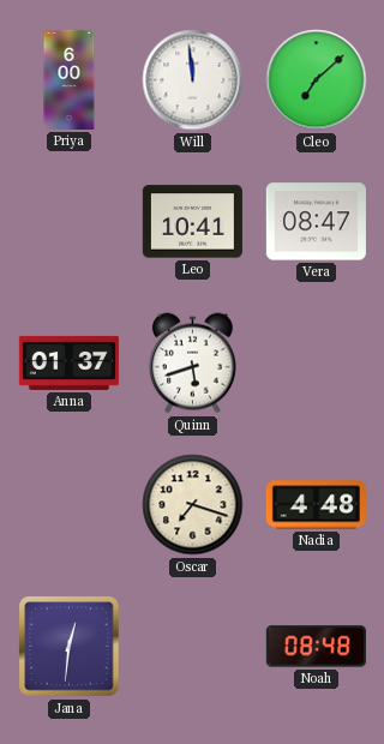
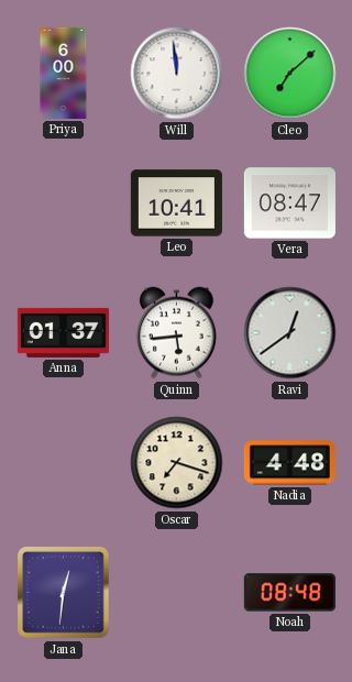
Quinn: 5:42 -> 5:44 (176, 333)
Ravi: none -> 12:39 (290, 333)
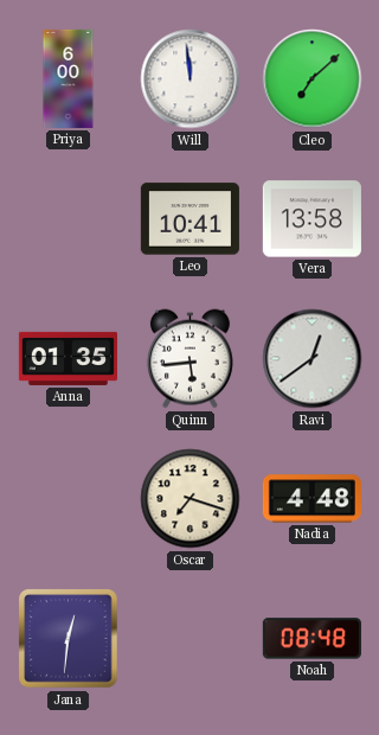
Vera: 08:47 -> 13:58 (311, 219)
Anna: 01:37 -> 01:35 (68, 358)
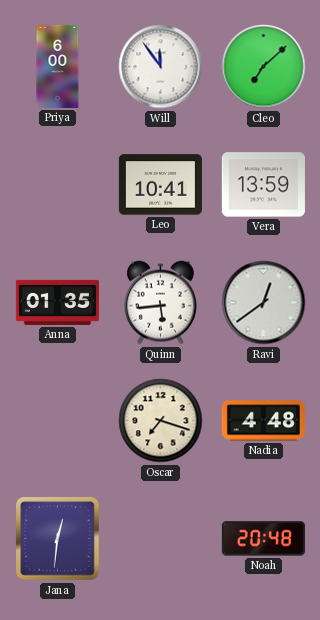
Will: 11:59 -> 11:54 (161, 67)
Vera: 13:58 -> 13:59 (263, 185)
Noah: 08:48 -> 20:48 (263, 539)
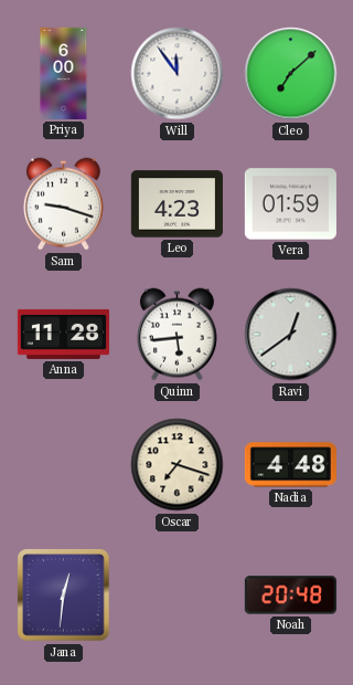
Sam: none -> 9:18 (63, 204)
Leo: 10:41 -> 4:23 (176, 204)
Vera: 13:59 -> 01:59 (290, 204)
Anna: 01:35 -> 11:28 (63, 334)
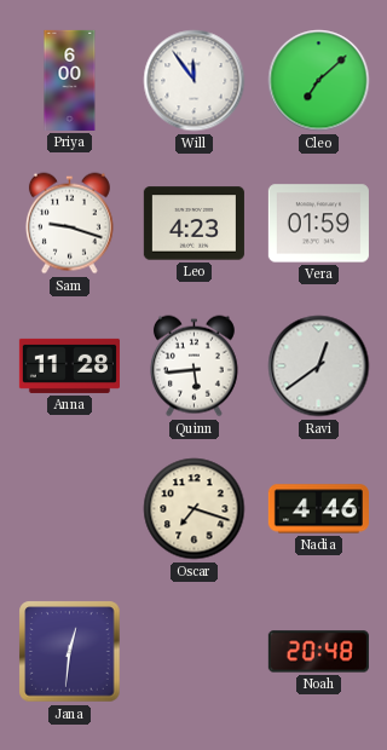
Nadia: 4:48 -> 4:46 (318, 509)
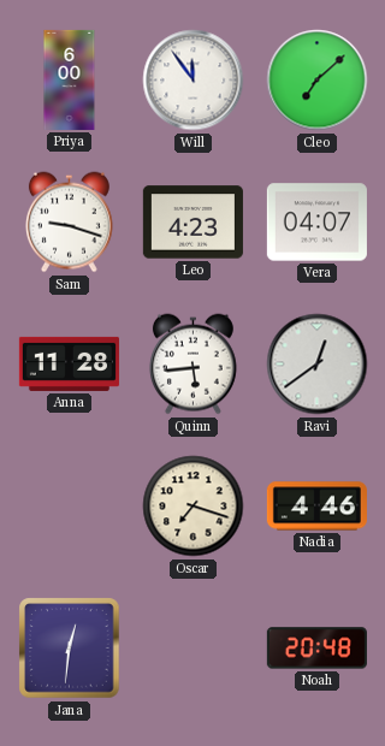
Vera: 01:59 -> 04:07 (316, 223)
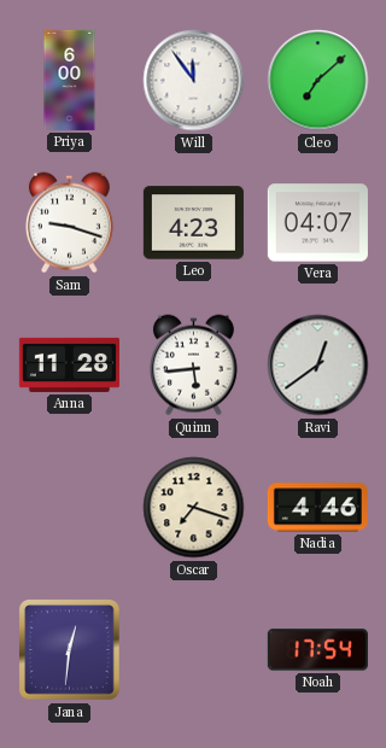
Noah: 20:48 -> 17:54 (317, 650)
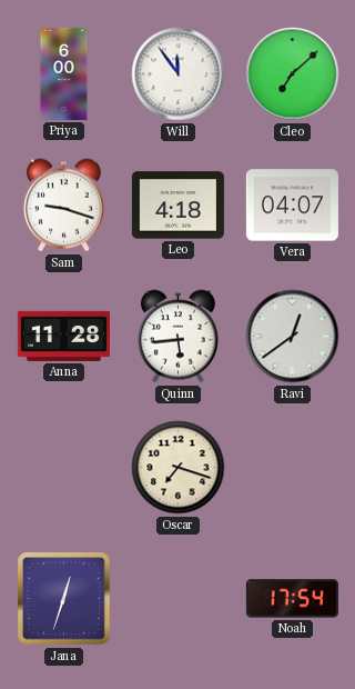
Leo: 4:23 -> 4:18 (177, 206)
Nadia: 4:46 -> none (317, 508)
Jana: 12:31 -> 12:33 (64, 599)
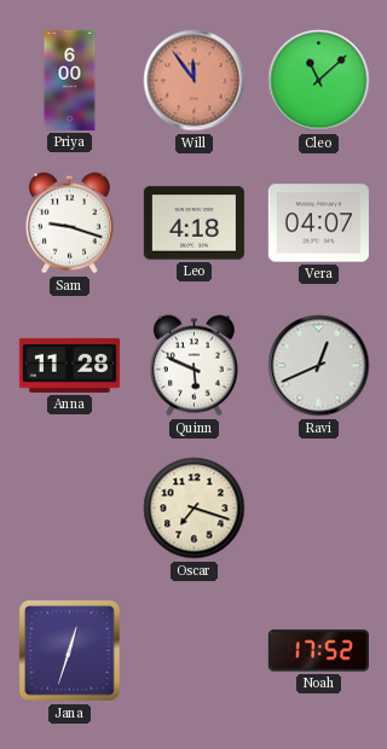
Will dial: white -> salmon (195, 81)
Cleo: 7:08 -> 11:08 (319, 81)
Quinn: 5:44 -> 5:49 (193, 366)
Ravi: 12:39 -> 12:41 (319, 366)
Noah: 17:54 -> 17:52 (318, 651)
